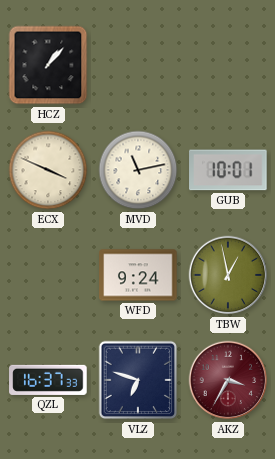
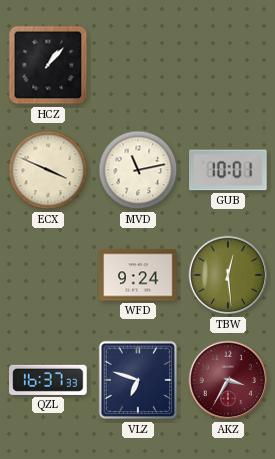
TBW: 12:58 -> 12:29 (228, 275)
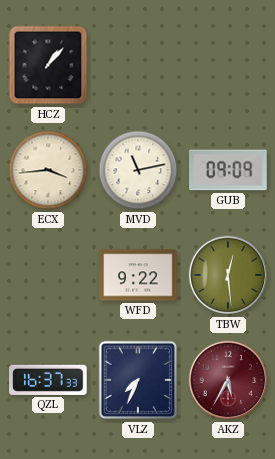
ECX: 3:49 -> 3:44 (48, 170)
GUB: 10:01 -> 09:09 (228, 170)
WFD: 9:24 -> 9:22 (138, 275)
VLZ: 6:48 -> 7:34 (138, 380)
AKZ: 3:35 -> 5:35 (228, 380)
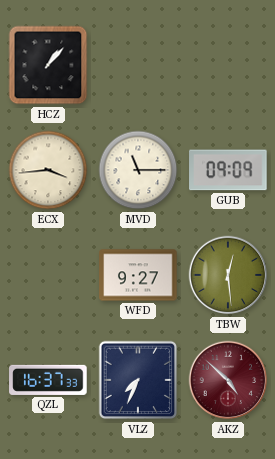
MVD: 11:13 -> 11:15 (138, 170)
WFD: 9:22 -> 9:27 (138, 275)
AKZ: 5:35 -> 4:52 (228, 380)
